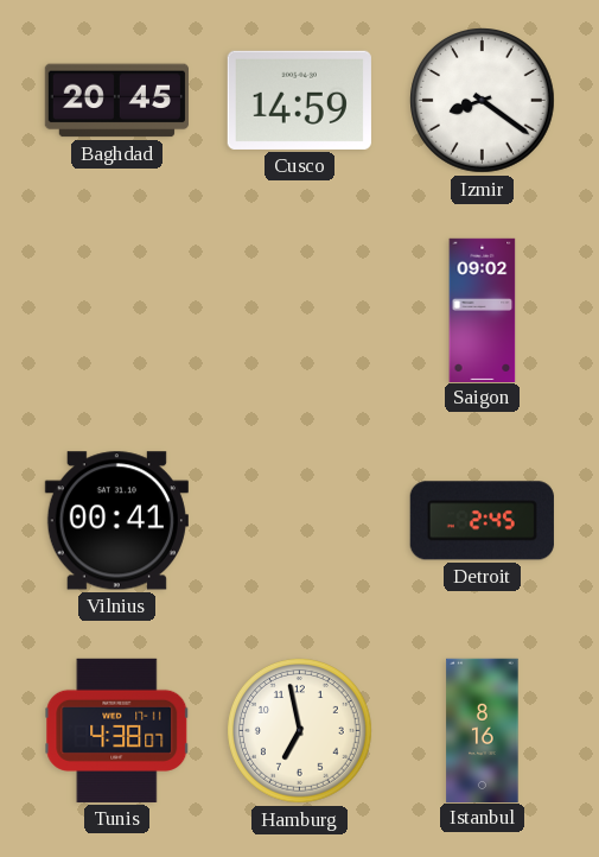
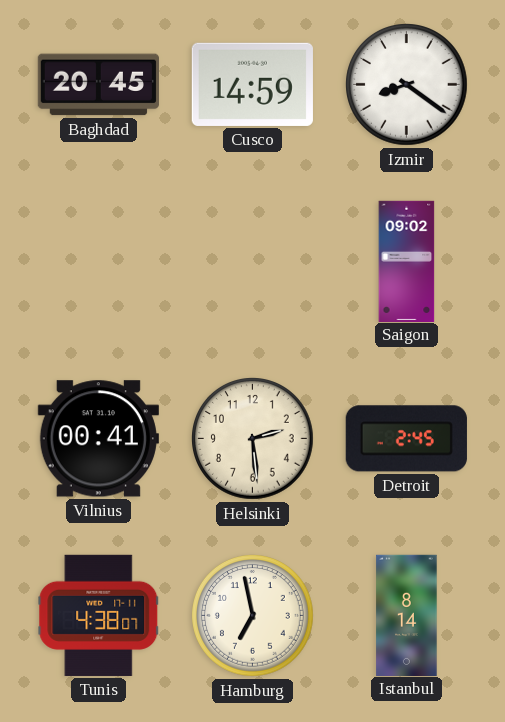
Helsinki: none -> 2:29 (253, 439)
Istanbul: 8:16 -> 8:14 (407, 615)
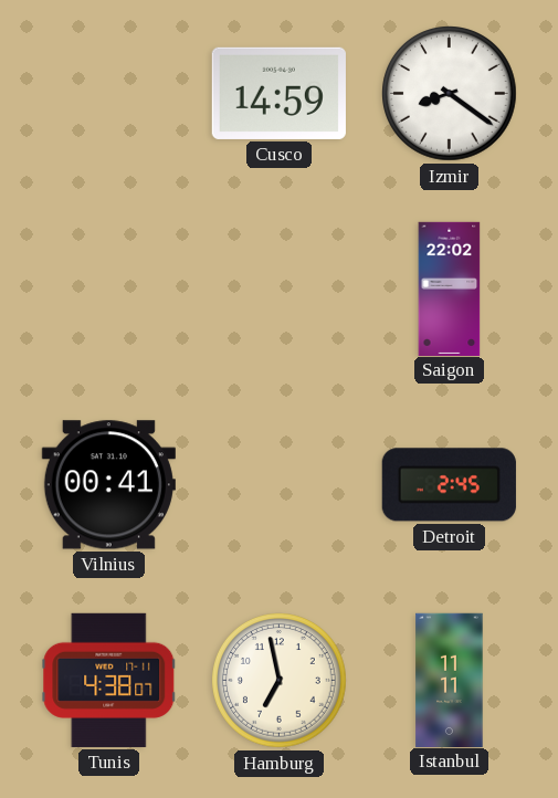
Baghdad: 20:45 -> none (98, 85)
Saigon: 09:02 -> 22:02 (450, 288)
Helsinki: 2:29 -> none (253, 439)
Istanbul: 8:14 -> 11:11 (450, 680)
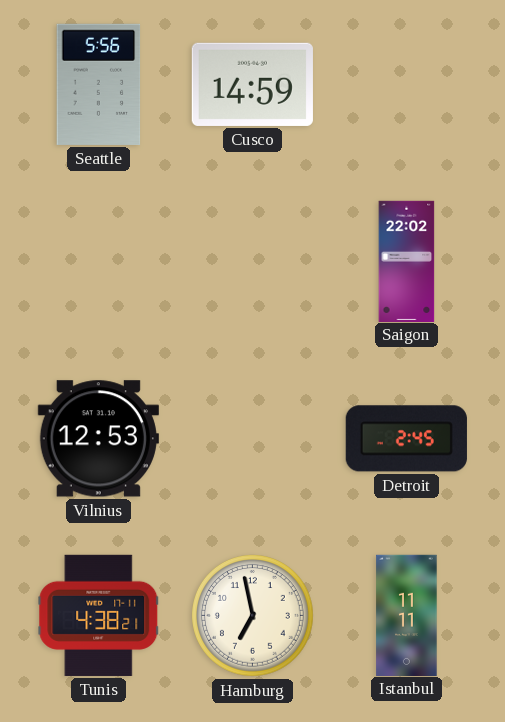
Seattle: none -> 5:56 (99, 84)
Izmir: 8:21 -> none (450, 94)
Vilnius: 00:41 -> 12:53 (98, 439)
Tunis: 4:38:07 -> 4:38:21 (99, 615)
